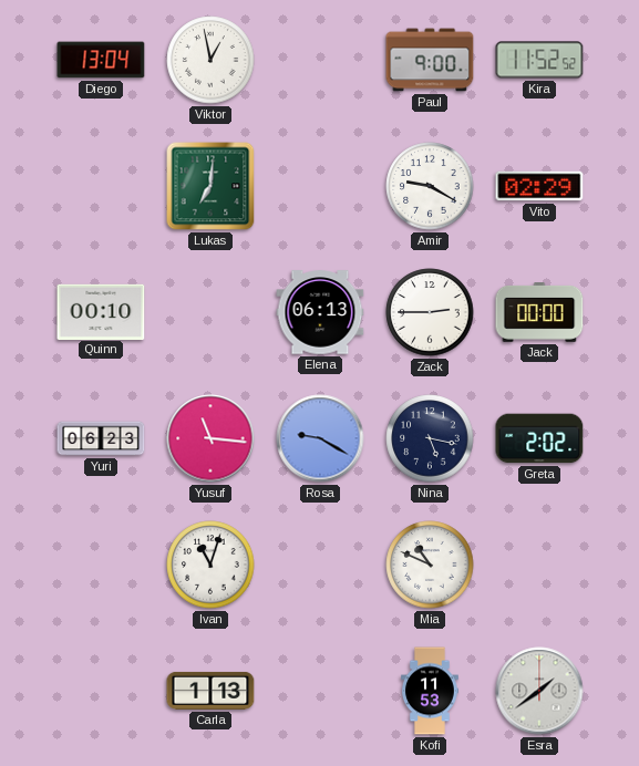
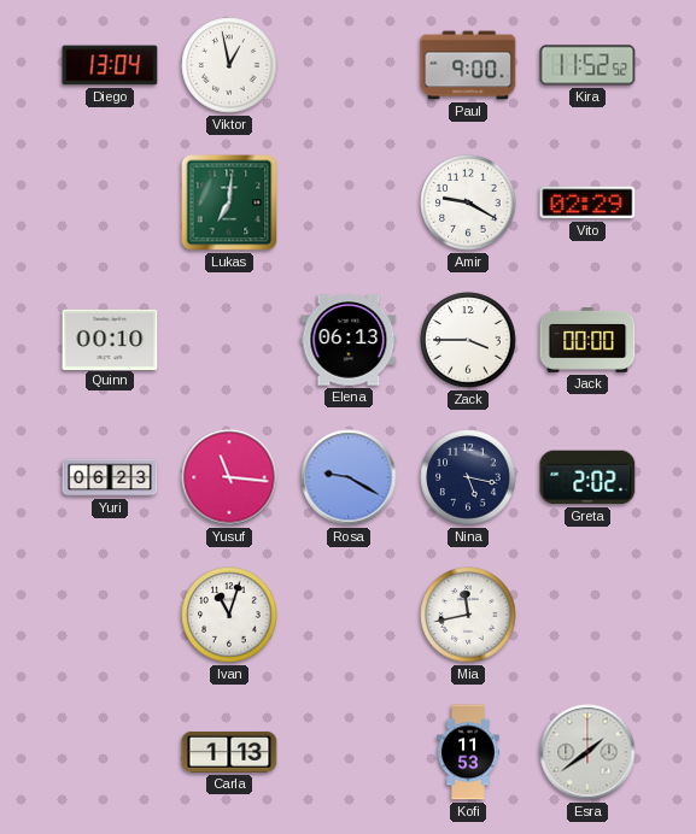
Zack: 2:45 -> 3:45 (468, 340)
Mia: 10:49 -> 11:43 (468, 615)
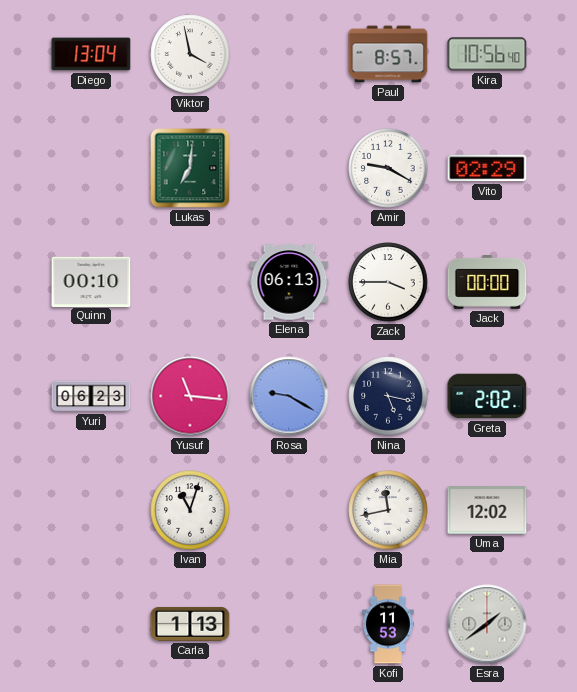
Viktor: 12:58 -> 3:58 (190, 54)
Paul: 9:00 -> 8:57 (388, 54)
Kira: 11:52 -> 10:56 (487, 54)
Uma: none -> 12:02 (487, 510)
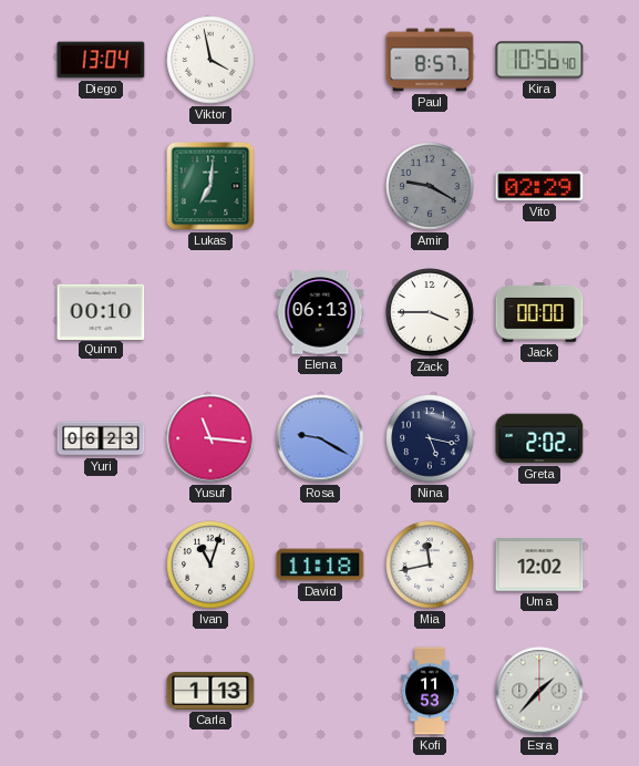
Amir dial: white -> grey (430, 186)
David: none -> 11:18 (320, 565)
Esra: 1:39 -> 1:37 (539, 691)
